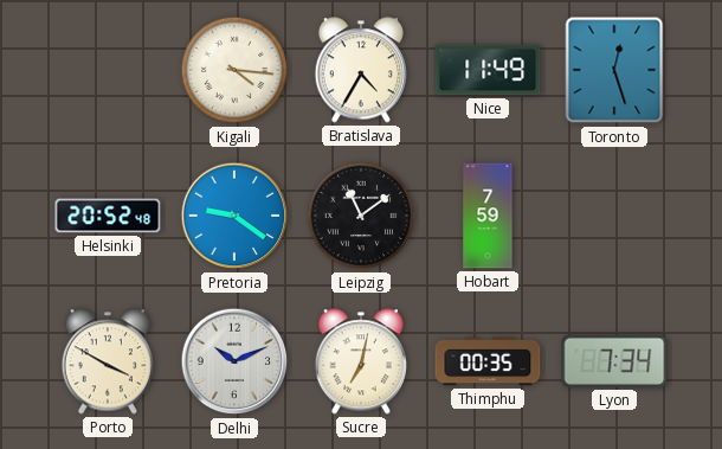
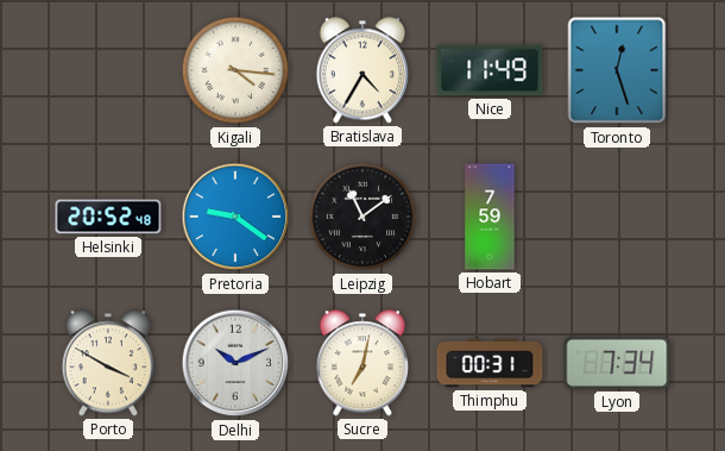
Thimphu: 00:35 -> 00:31 (490, 363)
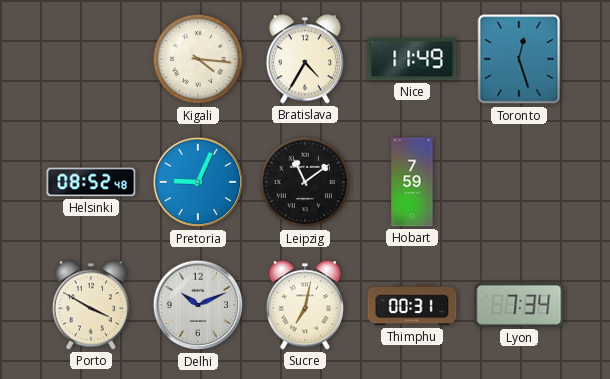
Helsinki: 20:52 -> 08:52 (91, 182)
Pretoria: 9:21 -> 9:04 (198, 182)
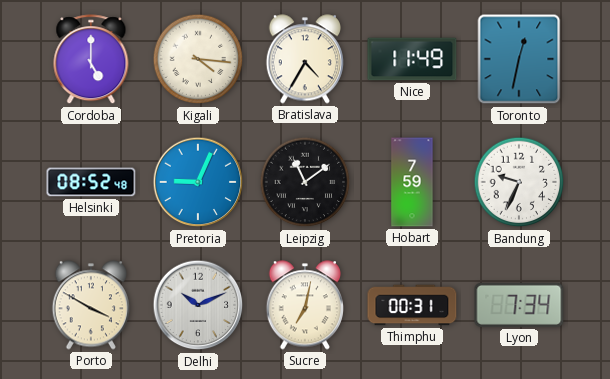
Cordoba: none -> 5:00 (91, 60)
Toronto: 12:27 -> 12:32 (519, 59)
Bandung: none -> 9:34 (519, 182)
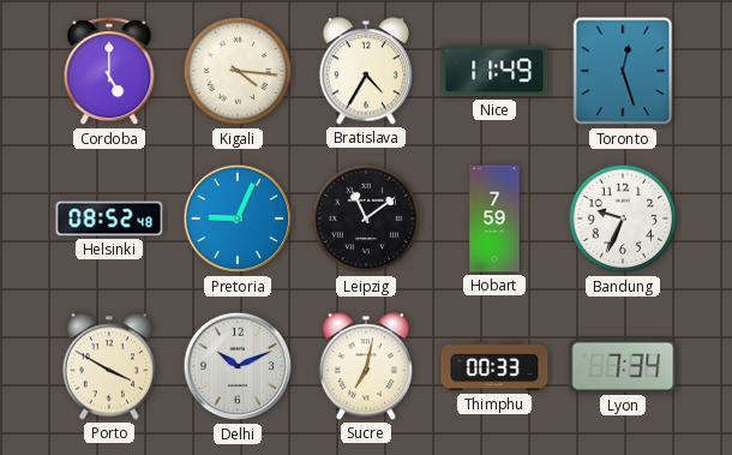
Toronto: 12:32 -> 12:27 (623, 71)
Thimphu: 00:31 -> 00:33 (494, 366)
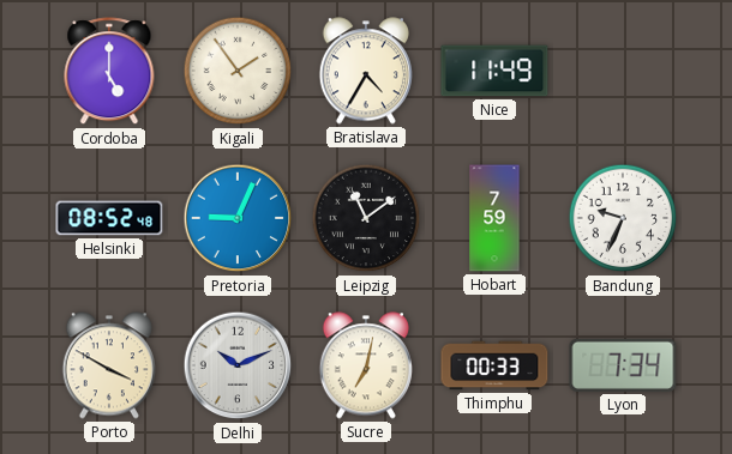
Kigali: 4:16 -> 1:54 (238, 71)
Toronto: 12:27 -> none (623, 71)
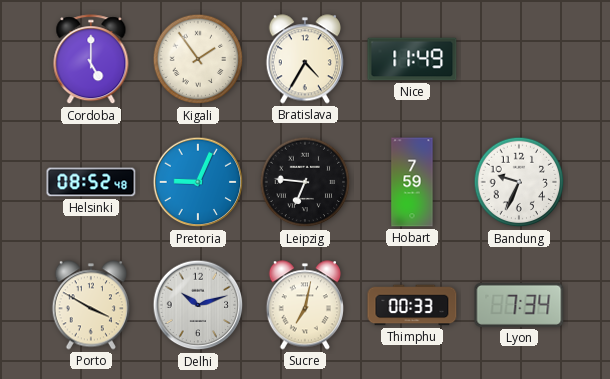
Leipzig: 11:09 -> 6:46 (305, 182)
Delhi: 10:11 -> 10:12 (198, 305)
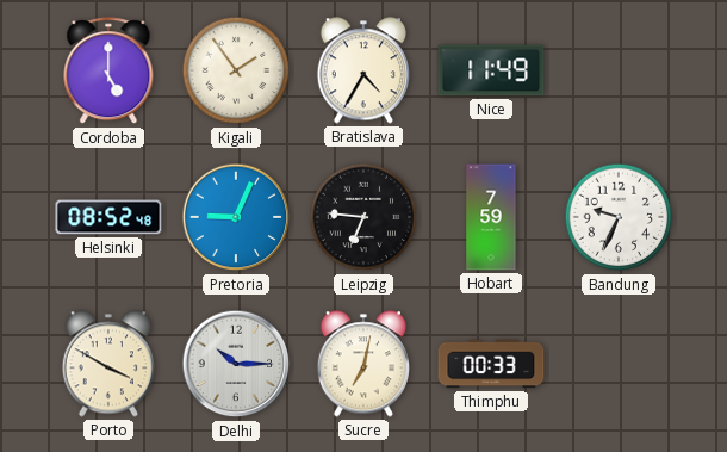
Delhi: 10:12 -> 10:15 (236, 364)
Lyon: 7:34 -> none (519, 305)
